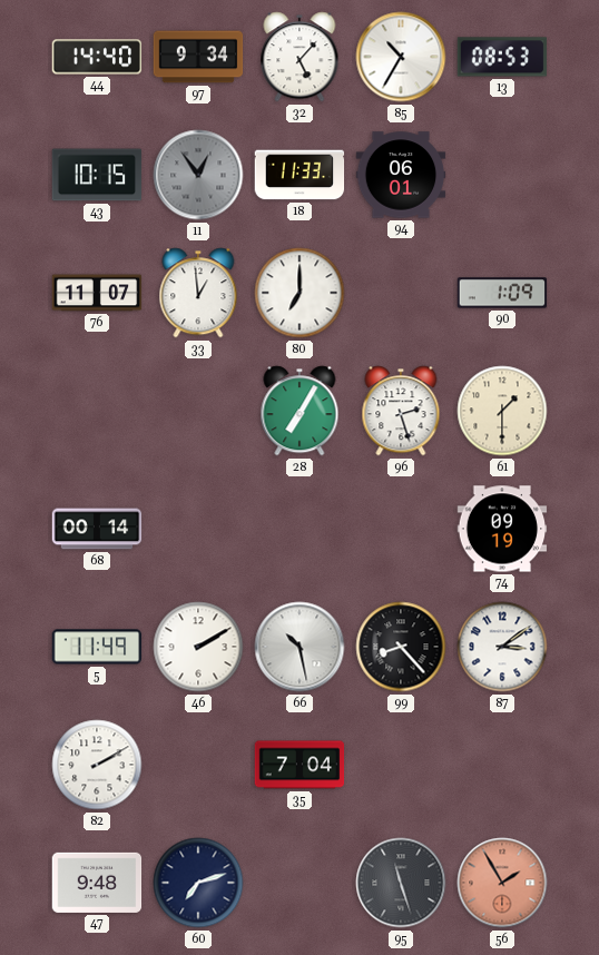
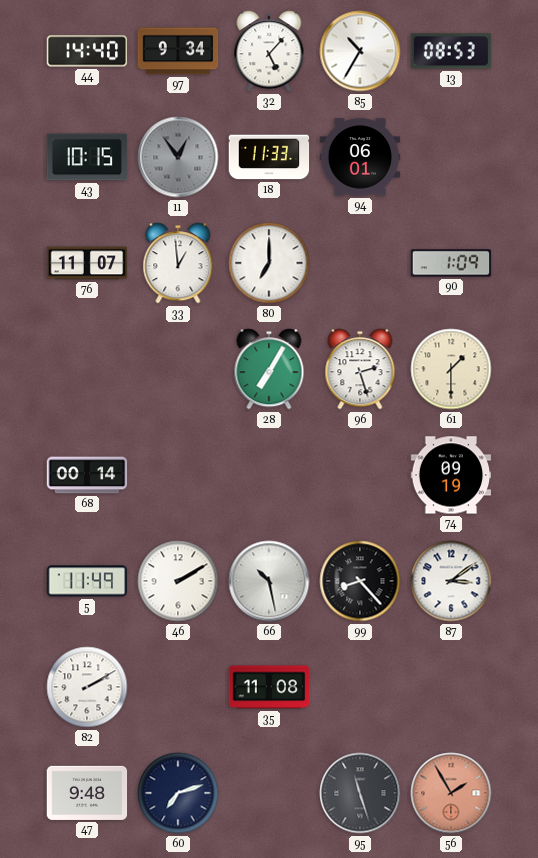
35: 7:04 -> 11:08 (269, 687)
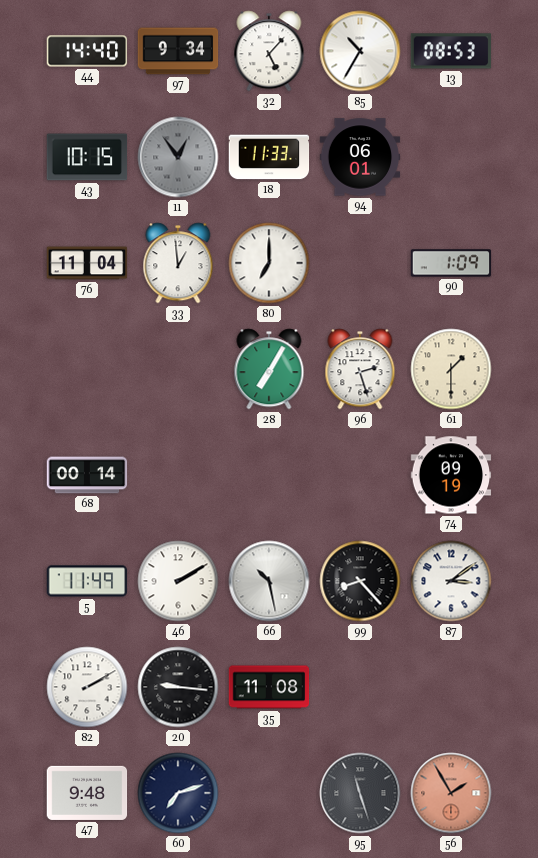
76: 11:07 -> 11:04 (87, 263)
20: none -> 9:16 (178, 687)
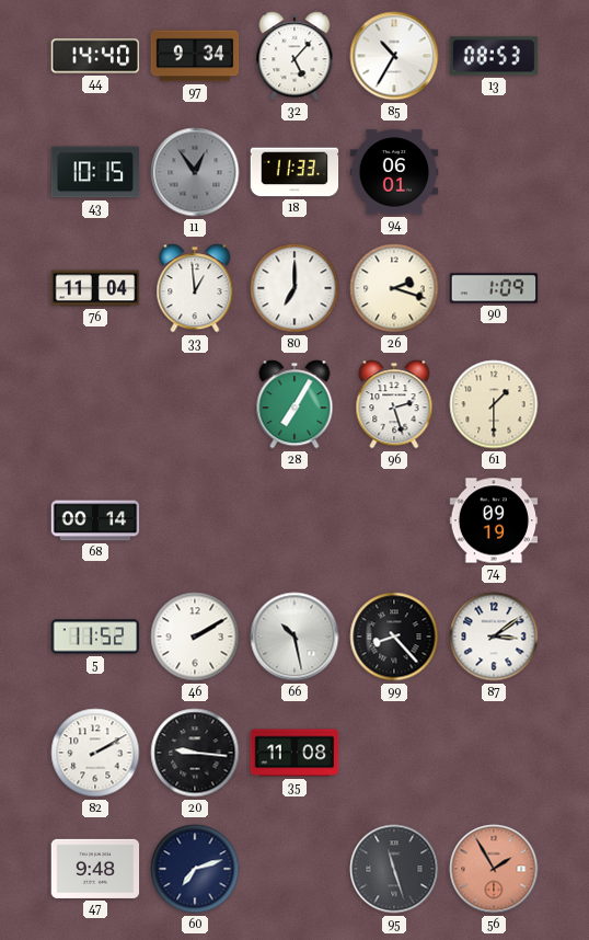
26: none -> 2:18 (394, 288)
5: 11:49 -> 11:52 (95, 637)
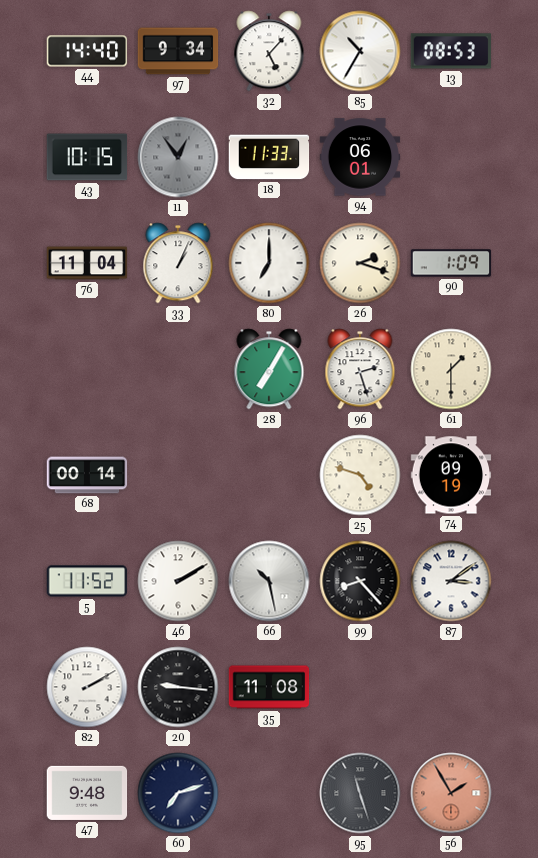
33: 12:59 -> 1:04 (178, 263)
25: none -> 4:48 (360, 475)
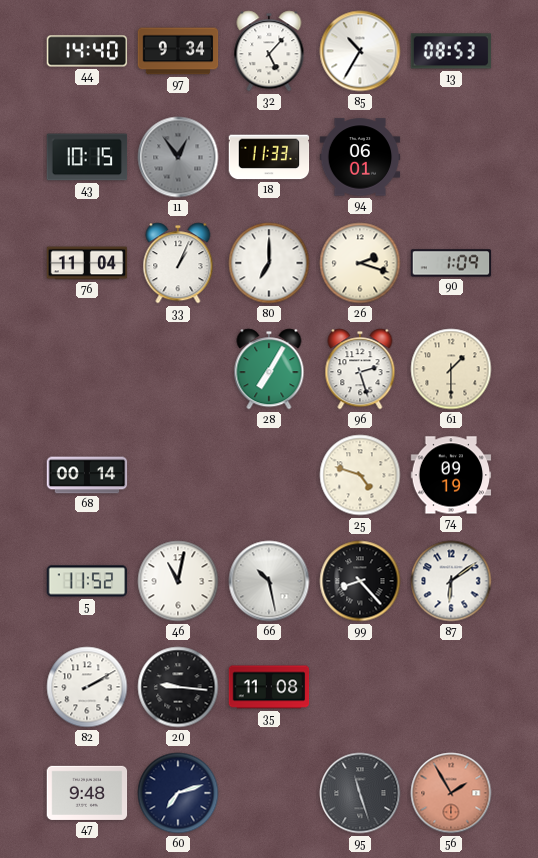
46: 2:10 -> 11:02 (178, 581)
87: 3:09 -> 6:09 (451, 581)
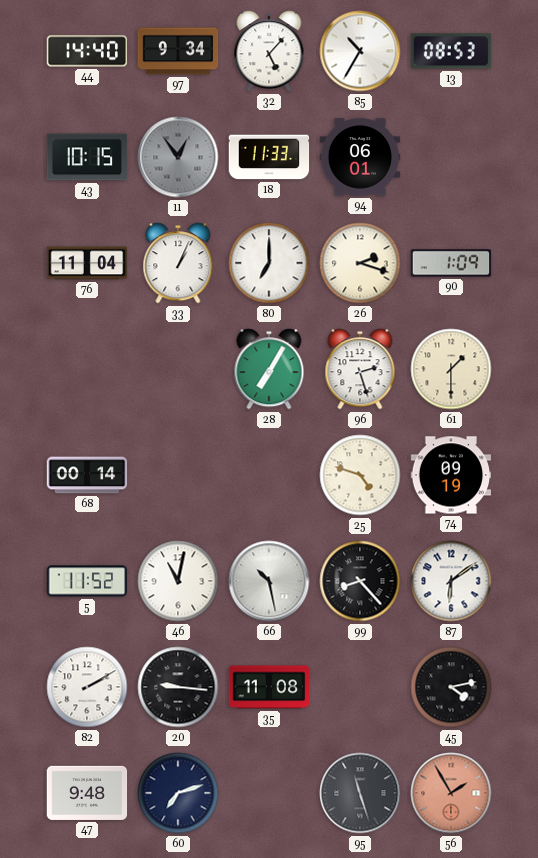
45: none -> 4:13 (451, 687)
